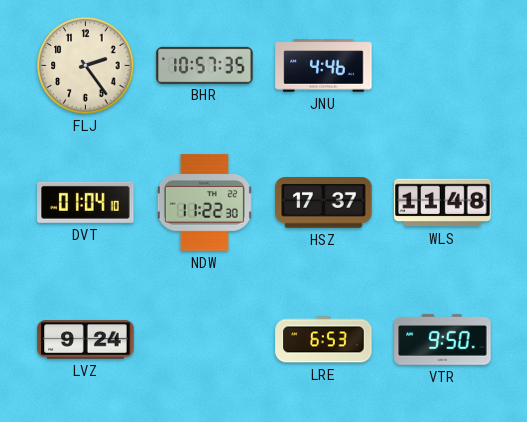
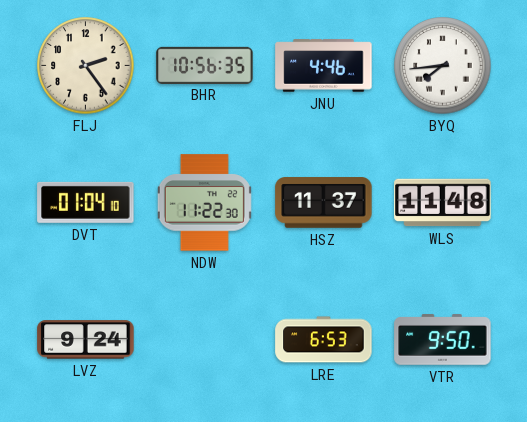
BHR: 10:57 -> 10:56 (205, 65)
BYQ: none -> 7:44 (443, 66)
HSZ: 17:37 -> 11:37 (324, 203)
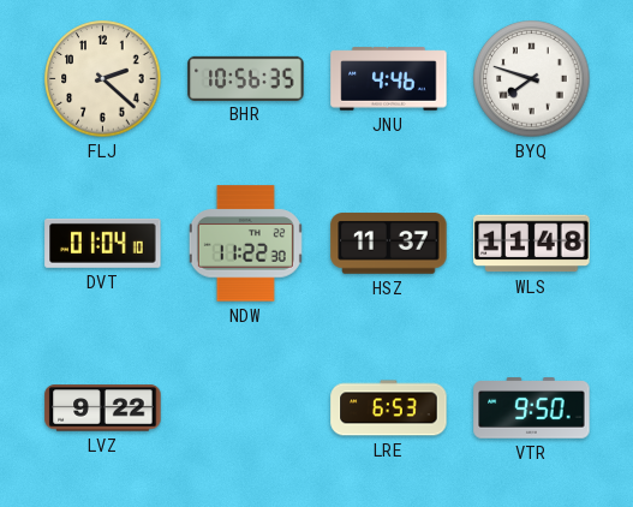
FLJ: 2:24 -> 2:22 (103, 79)
BYQ: 7:44 -> 7:48 (532, 79)
LVZ: 9:24 -> 9:22 (103, 408)
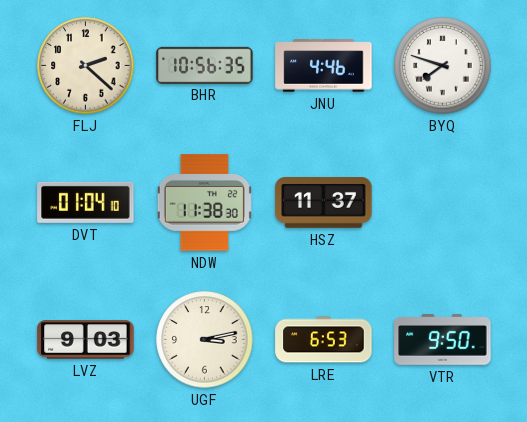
NDW: 11:22 -> 11:38 (204, 203)
WLS: 11:48 -> none (532, 244)
LVZ: 9:22 -> 9:03 (86, 340)
UGF: none -> 3:13 (205, 340)
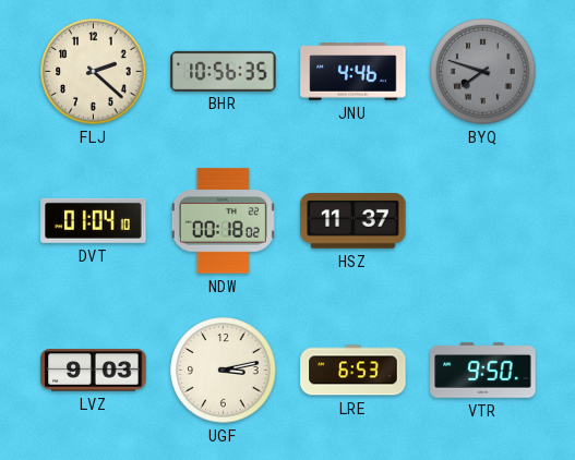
BYQ dial: white -> grey (483, 72)
NDW: 11:38 -> 00:18 (223, 221)
